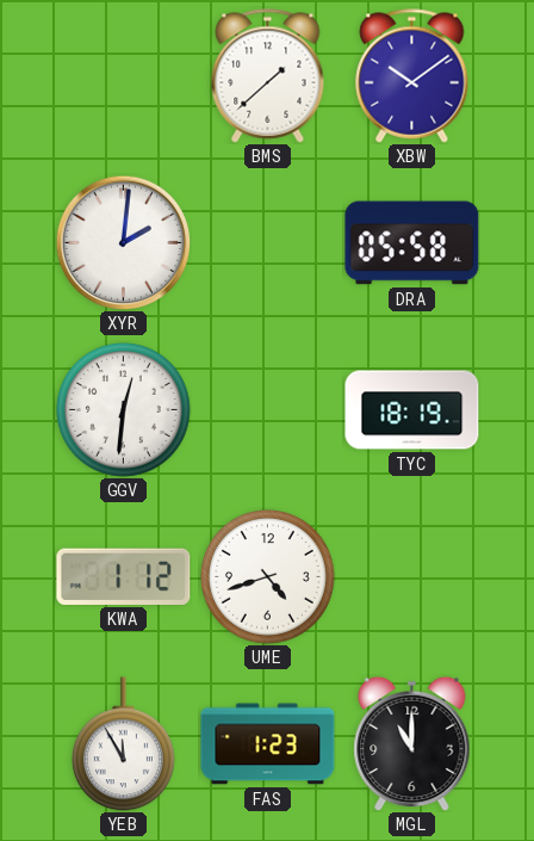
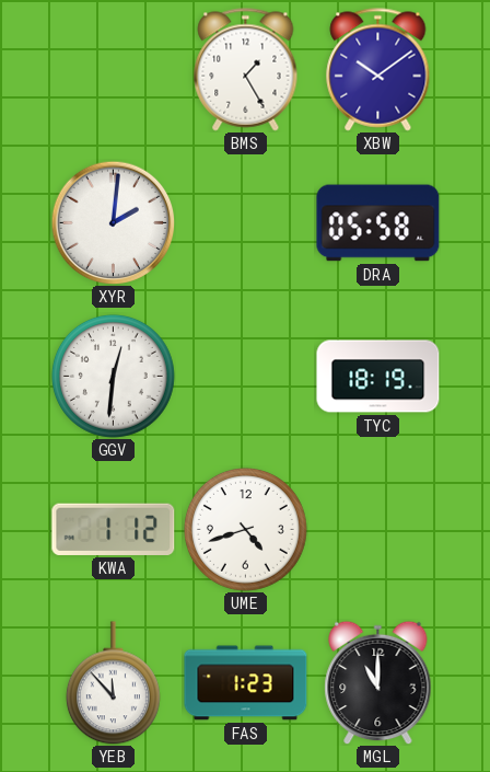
BMS: 1:38 -> 1:25 (246, 70)
YEB: 11:55 -> 11:53 (113, 683)
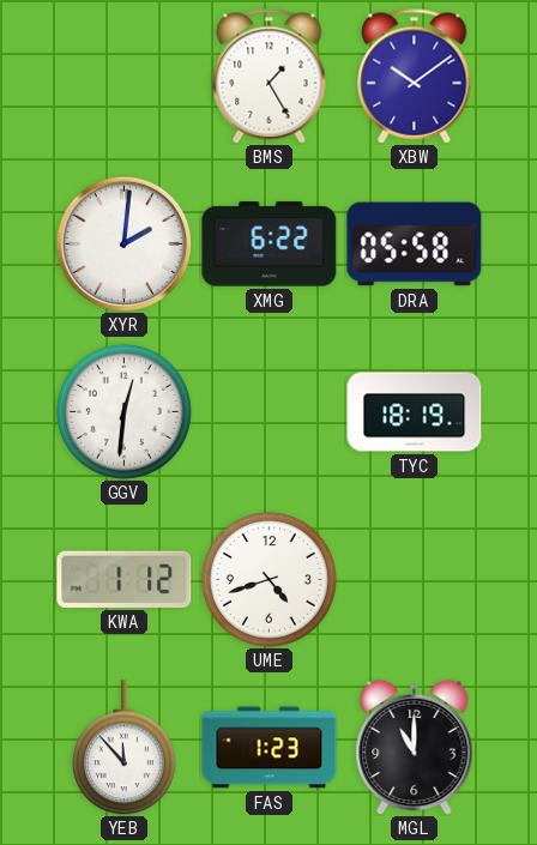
XMG: none -> 6:22 (270, 245)
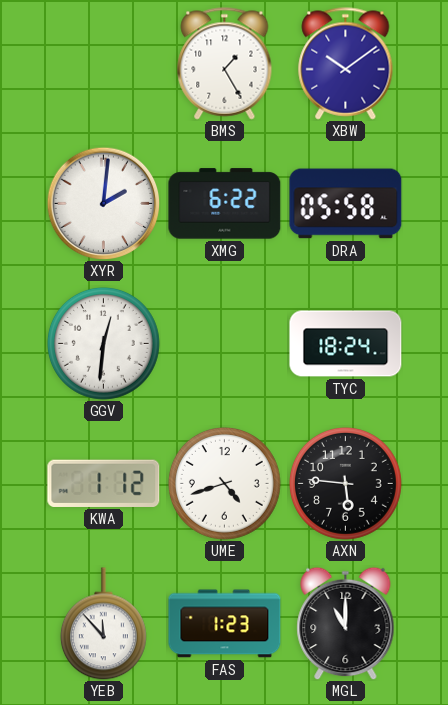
TYC: 18:19 -> 18:24 (346, 344)
AXN: none -> 5:46 (345, 483)
